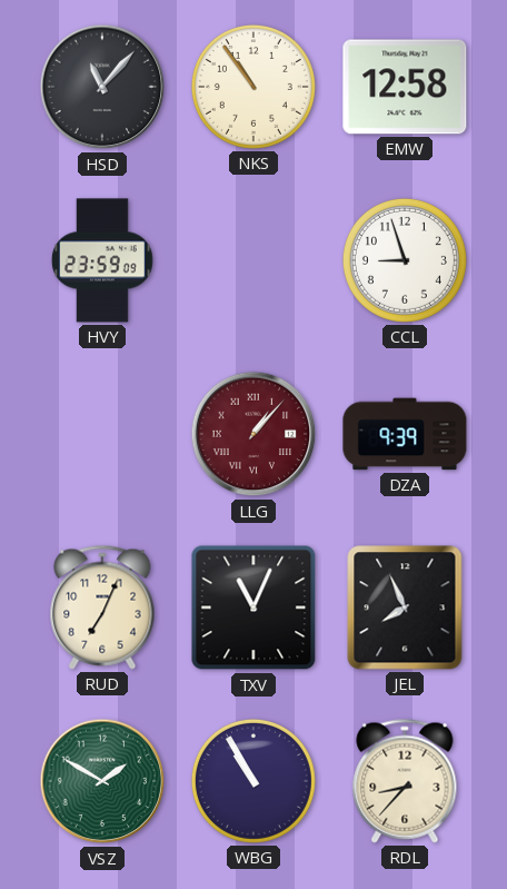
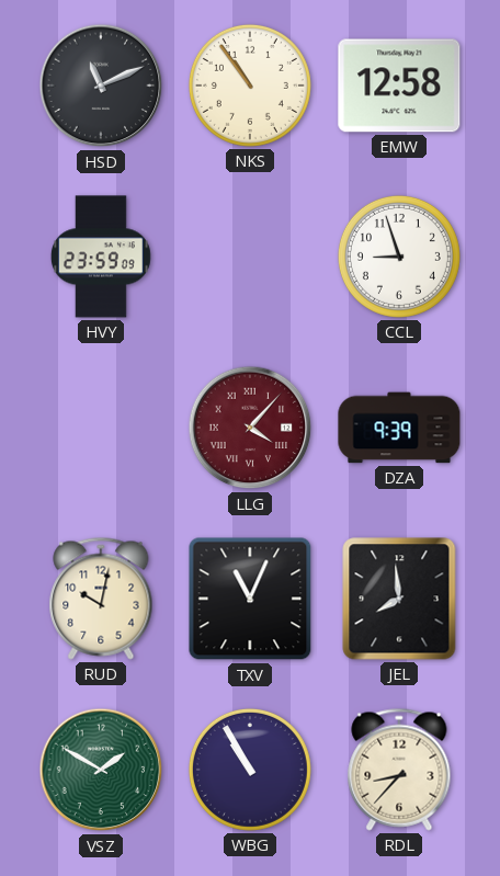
HSD: 11:07 -> 11:11 (101, 86)
LLG: 1:07 -> 4:07 (250, 428)
RUD: 7:04 -> 10:02 (101, 599)
JEL: 7:56 -> 7:59 (399, 599)
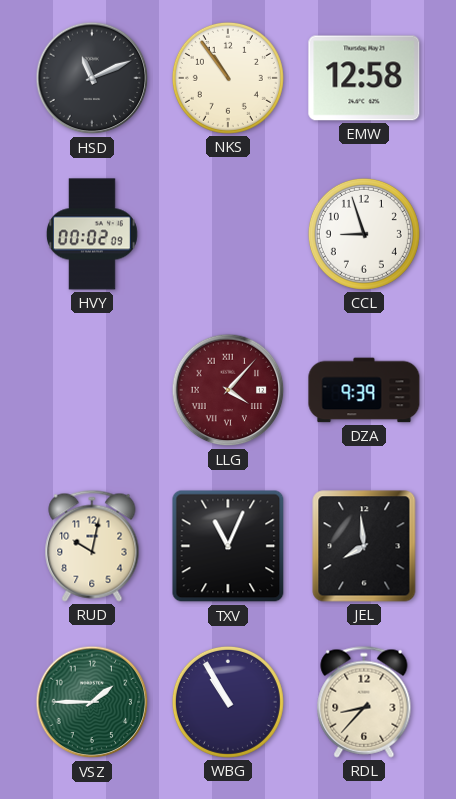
HVY: 23:59 -> 00:02 (92, 234)
VSZ: 1:50 -> 1:45 (92, 702)
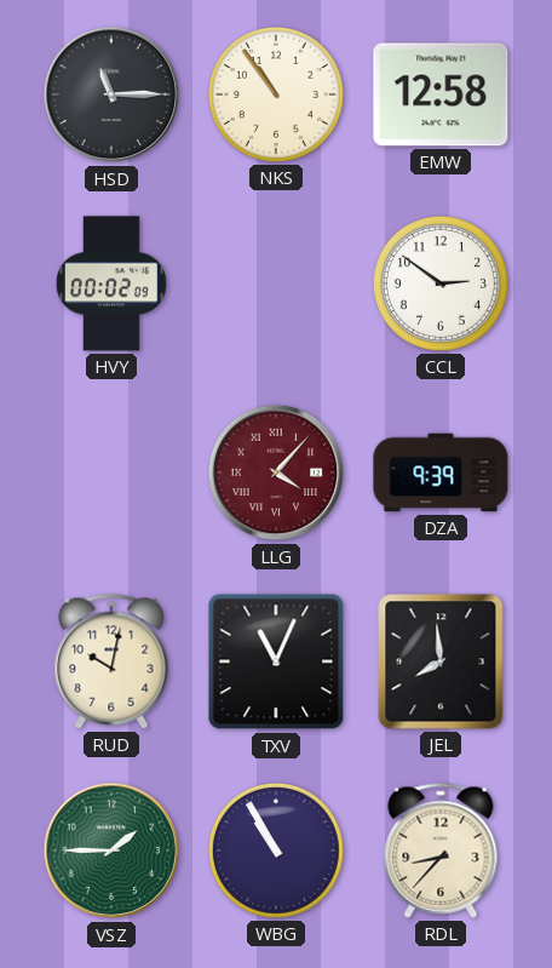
HSD: 11:11 -> 11:15 (111, 94)
CCL: 8:57 -> 2:51 (441, 283)
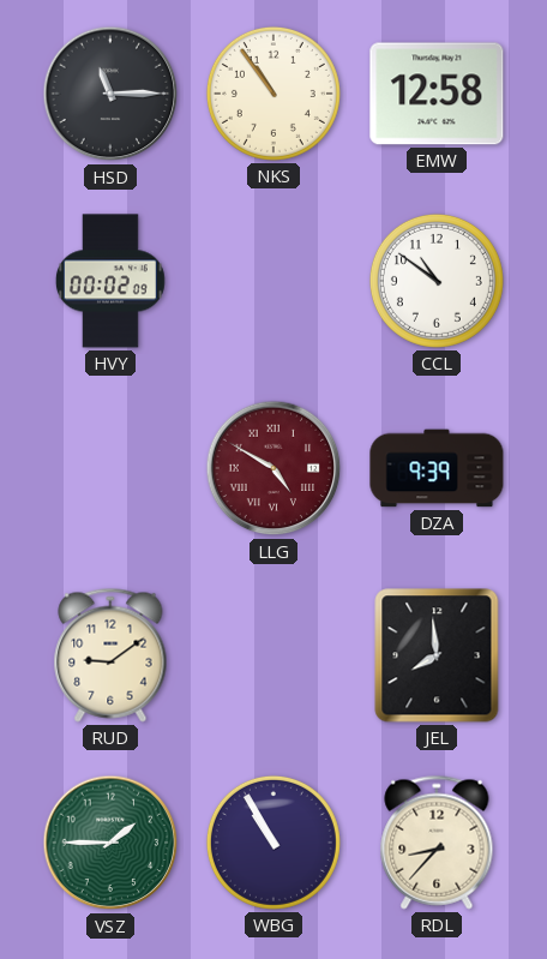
CCL: 2:51 -> 10:51 (437, 281)
LLG: 4:07 -> 4:50 (273, 468)
RUD: 10:02 -> 9:09 (110, 655)
TXV: 11:04 -> none (276, 661)
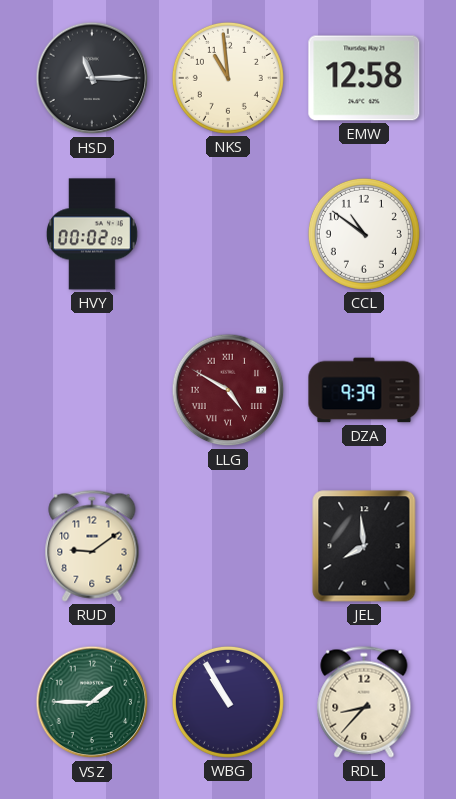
NKS: 10:54 -> 10:59 (228, 78)
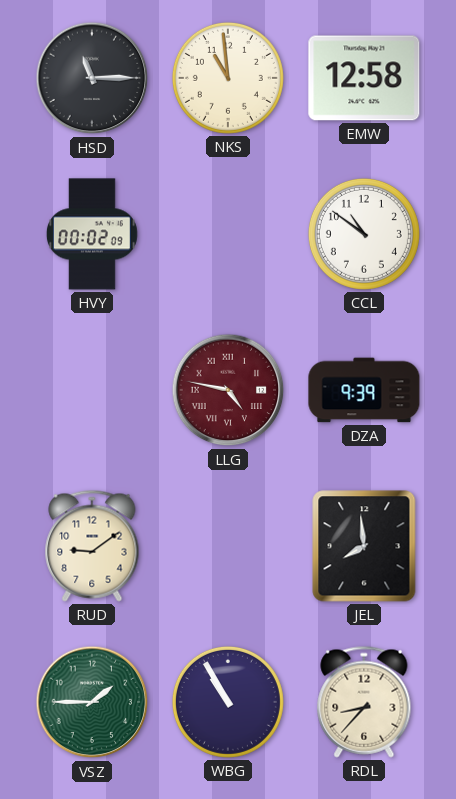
LLG: 4:50 -> 4:47 (228, 390)
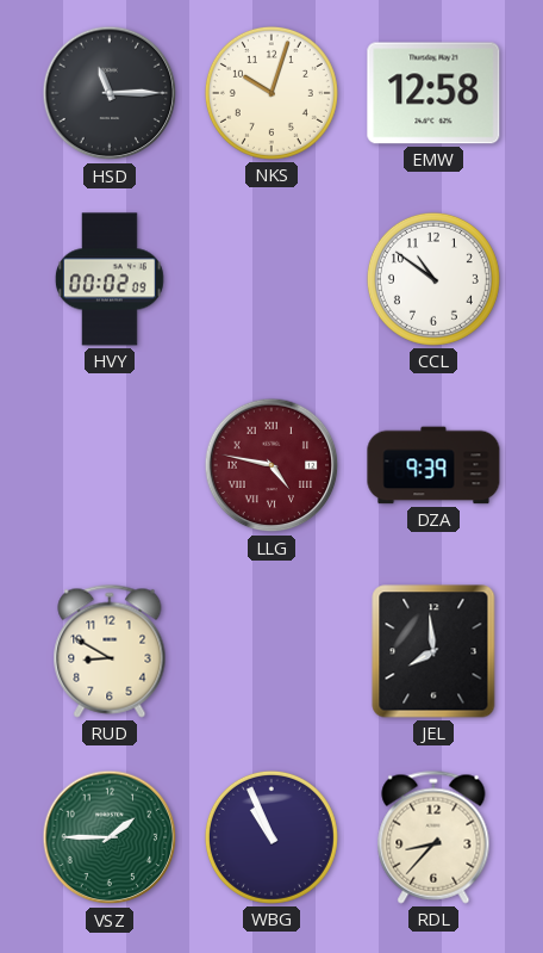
NKS: 10:59 -> 10:03 (271, 93)
RUD: 9:09 -> 8:50 (110, 651)
WBG: 10:55 -> 10:56 (271, 837)
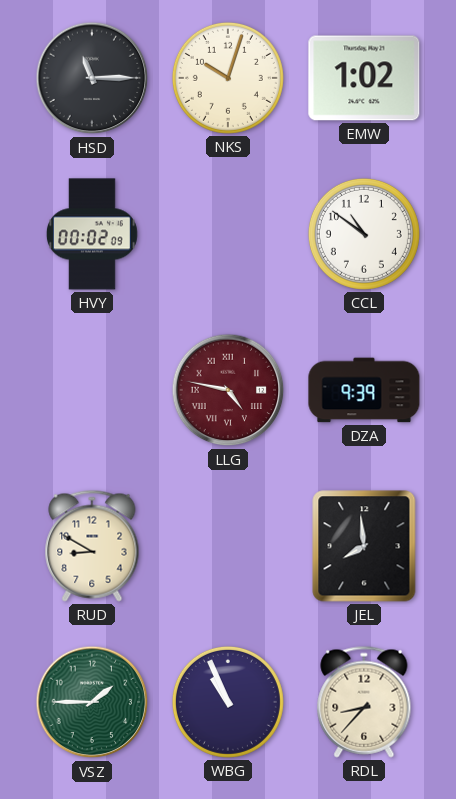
EMW: 12:58 -> 1:02 (364, 78)
